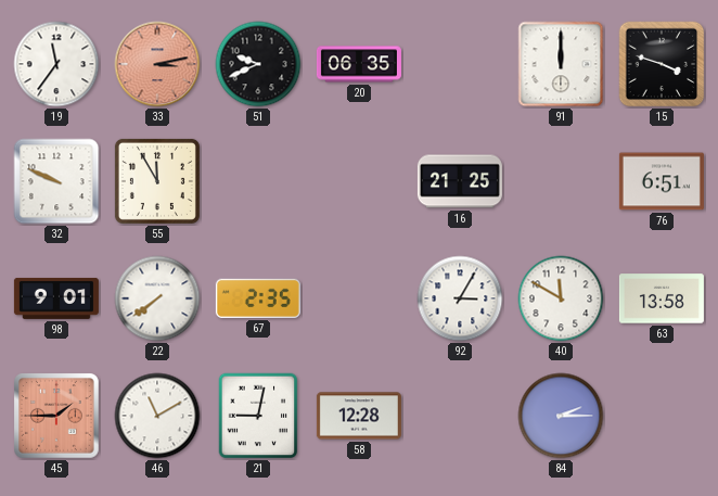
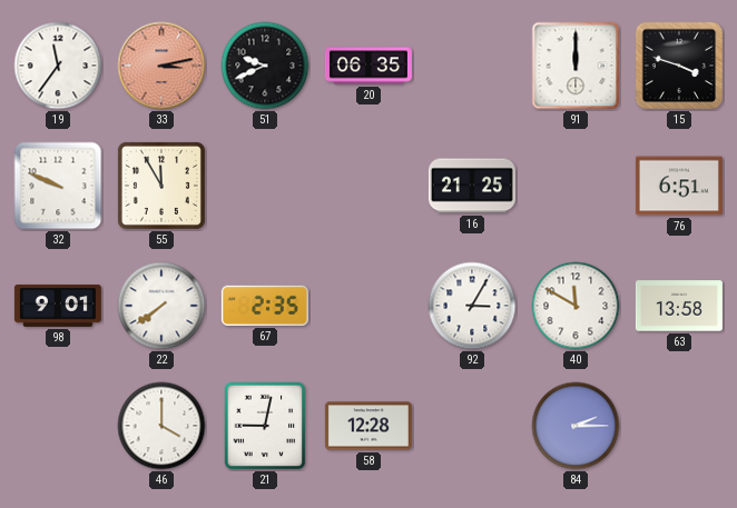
45: 1:45 -> none (56, 416)
46: 11:10 -> 4:00 (161, 426)
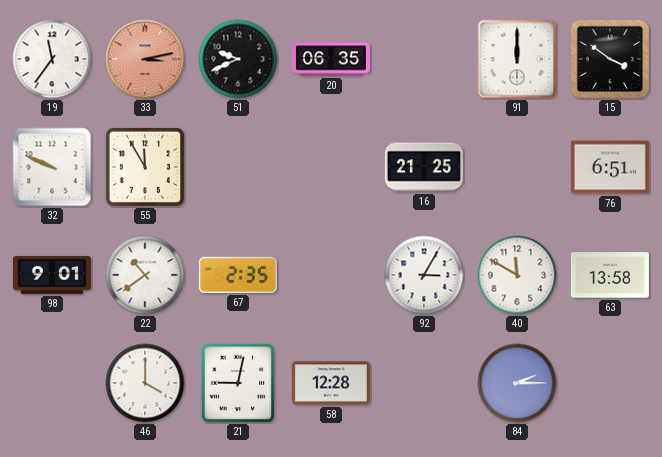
15: 3:48 -> 3:51 (610, 59)
22: 7:39 -> 10:39 (145, 275)
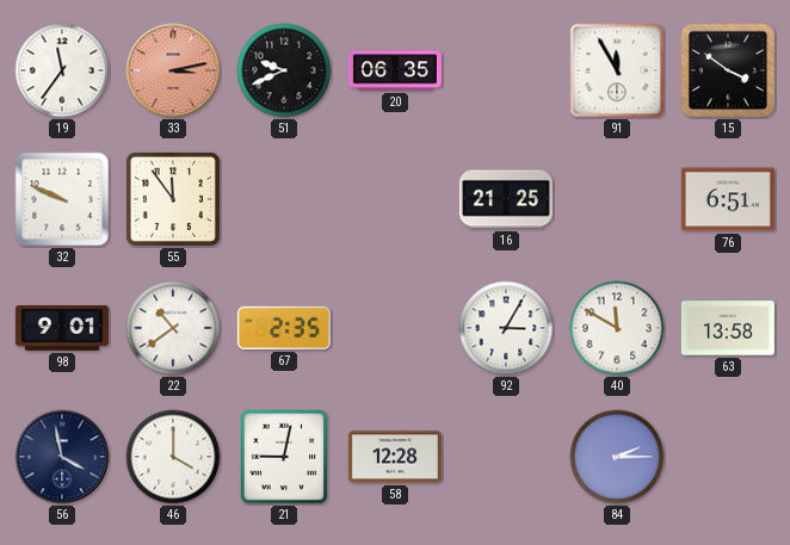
91: 12:00 -> 11:55 (617, 70)
55: 11:55 -> 11:54 (173, 199)
56: none -> 3:58 (62, 457)
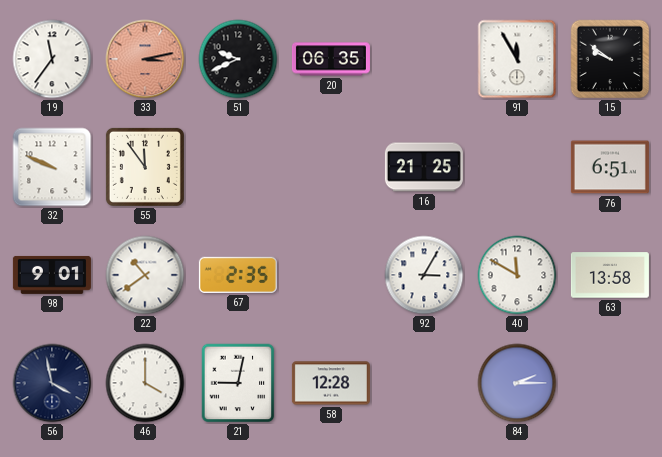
15: 3:51 -> 9:51 (610, 59)
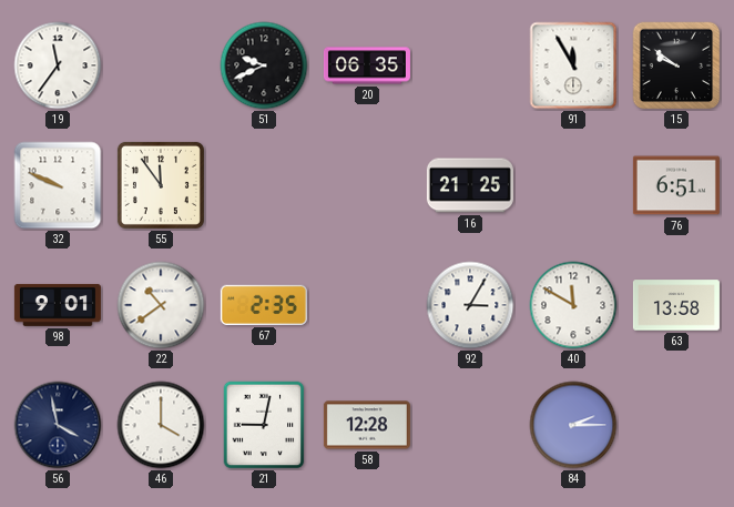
33: 3:13 -> none (145, 59)
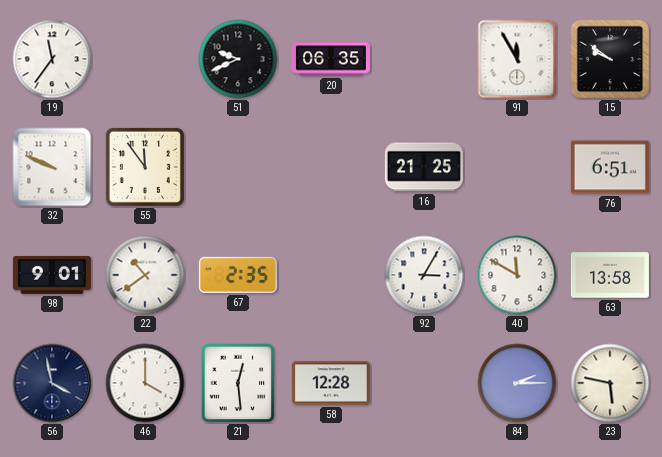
21: 9:02 -> 12:29 (238, 383)
23: none -> 5:47 (610, 383)
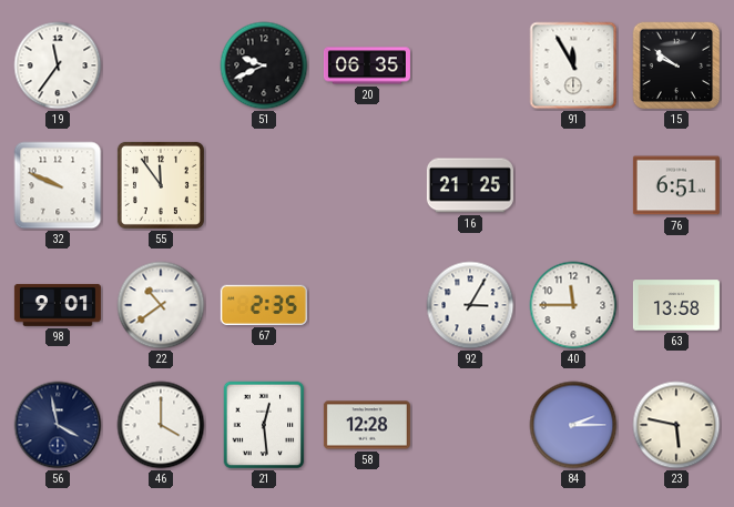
40: 11:50 -> 11:45 (573, 305)
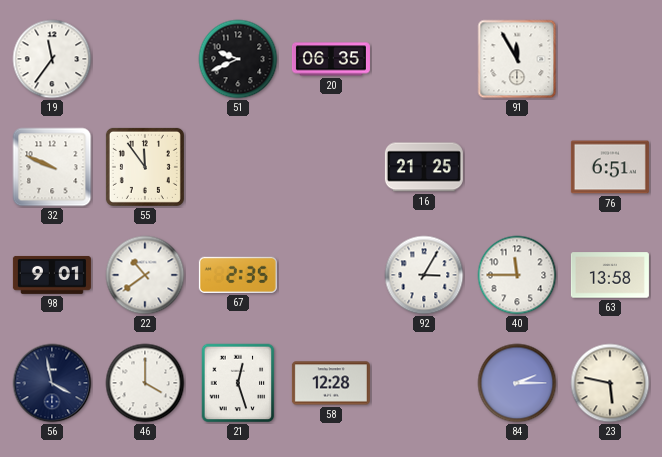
15: 9:51 -> none (676, 65)
21: 12:29 -> 12:27 (238, 383)
